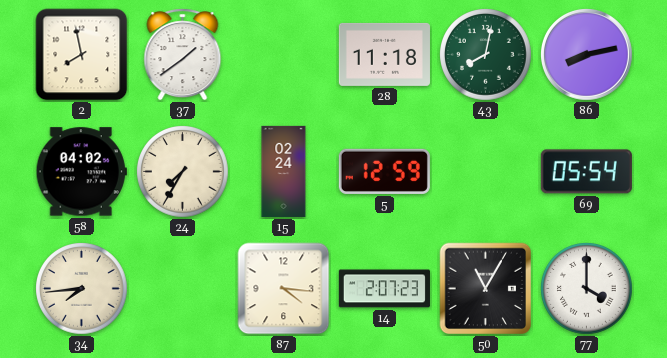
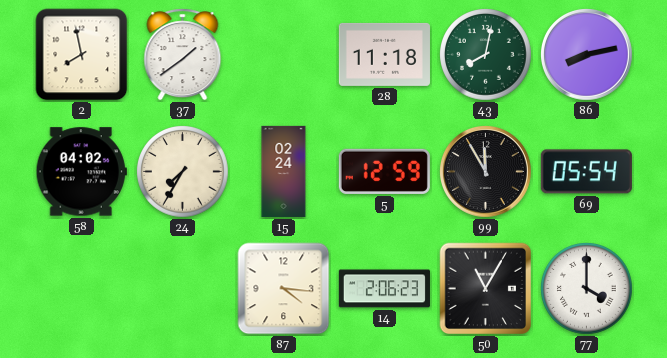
99: none -> 11:55 (486, 172)
34: 7:44 -> none (82, 289)
14: 2:07 -> 2:06 (384, 289)
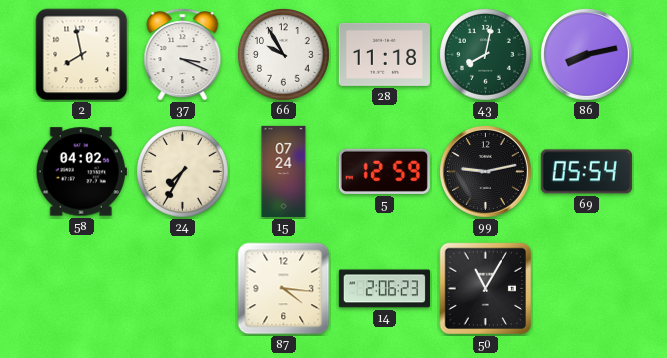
37: 1:39 -> 3:19 (183, 55)
66: none -> 9:55 (284, 55)
15: 02:24 -> 07:24 (284, 171)
99: 11:55 -> 9:13 (486, 172)
77: 4:00 -> none (587, 289)
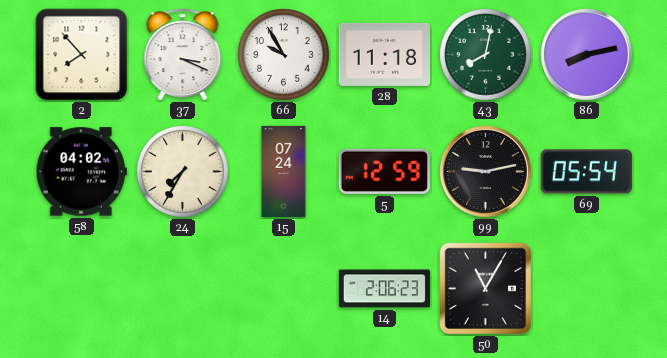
2: 7:58 -> 7:53 (82, 55)
87: 4:16 -> none (284, 289)
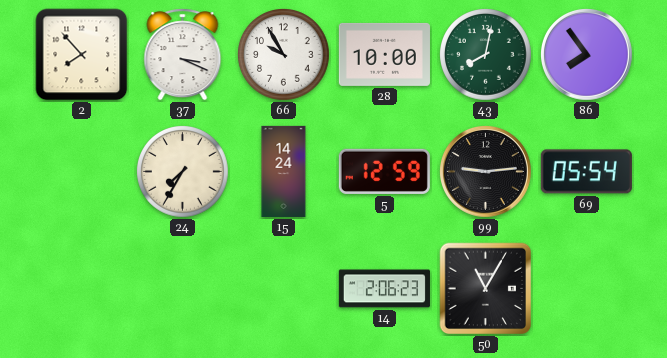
28: 11:18 -> 10:00 (384, 54)
86: 8:13 -> 7:54 (587, 55)
58: 04:02 -> none (81, 172)
15: 07:24 -> 14:24 (284, 171)
99: 9:13 -> 9:14 (486, 172)
